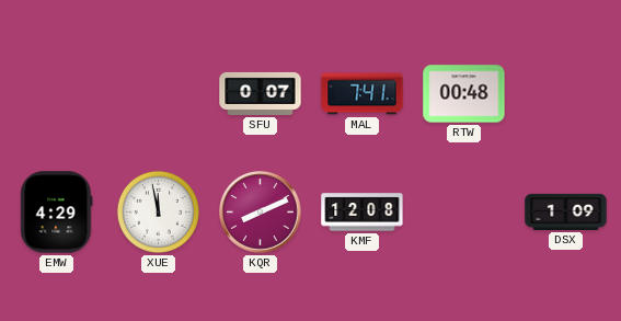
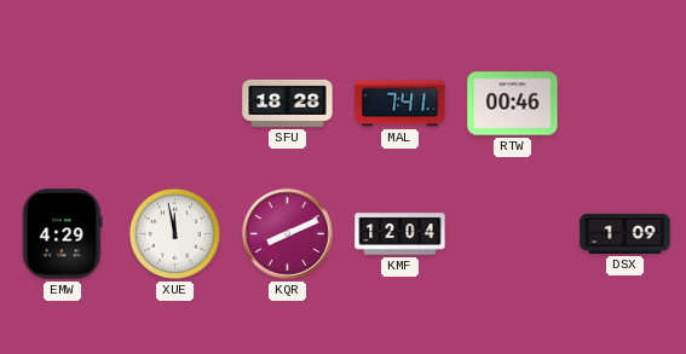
SFU: 0:07 -> 18:28 (288, 103)
RTW: 00:48 -> 00:46 (513, 104)
KMF: 12:08 -> 12:04 (400, 234)
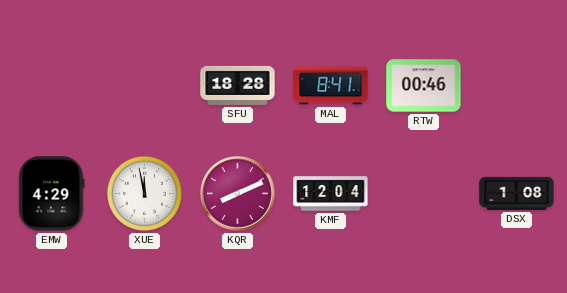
MAL: 7:41 -> 8:41 (331, 86)
DSX: 1:09 -> 1:08 (517, 193)
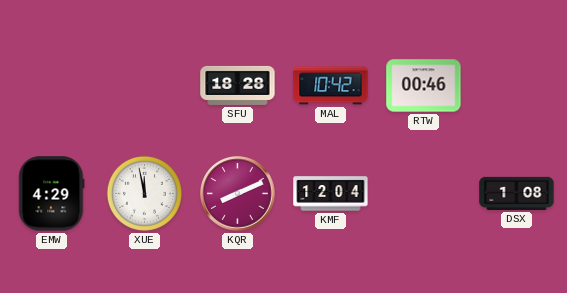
MAL: 8:41 -> 10:42 (331, 86)
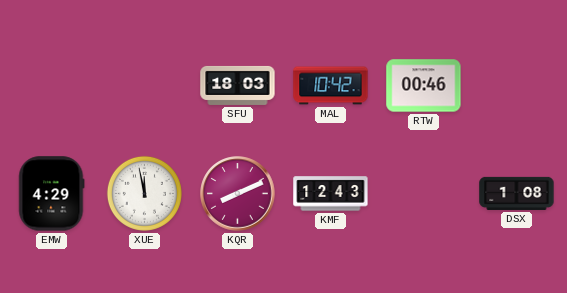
SFU: 18:28 -> 18:03 (238, 85)
KMF: 12:04 -> 12:43 (331, 194)
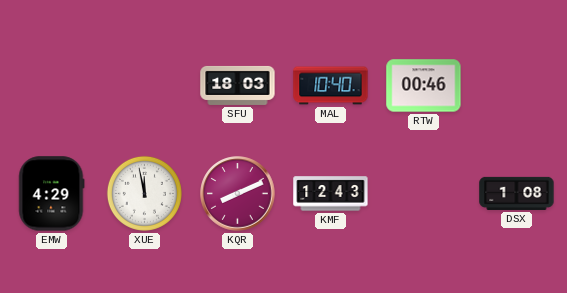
MAL: 10:42 -> 10:40 (331, 86)
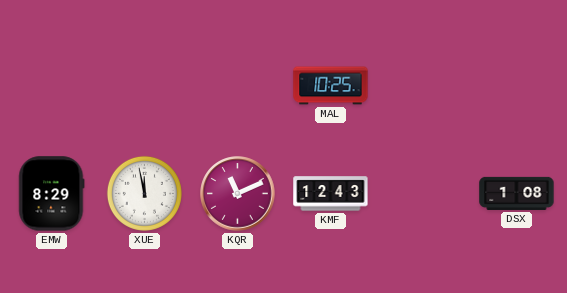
SFU: 18:03 -> none (238, 85)
MAL: 10:40 -> 10:25 (331, 86)
RTW: 00:46 -> none (424, 86)
EMW: 4:29 -> 8:29 (52, 194)
KQR: 8:11 -> 11:11 (238, 194)
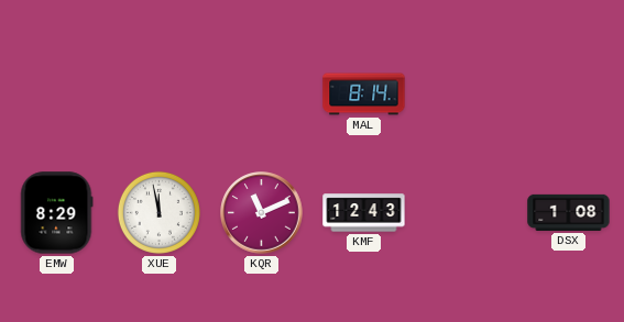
MAL: 10:25 -> 8:14 (364, 95)
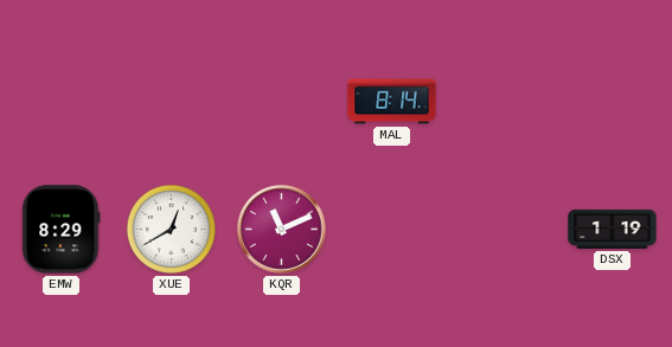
XUE: 11:58 -> 12:40 (171, 229)
KMF: 12:43 -> none (364, 213)
DSX: 1:08 -> 1:19 (613, 229)
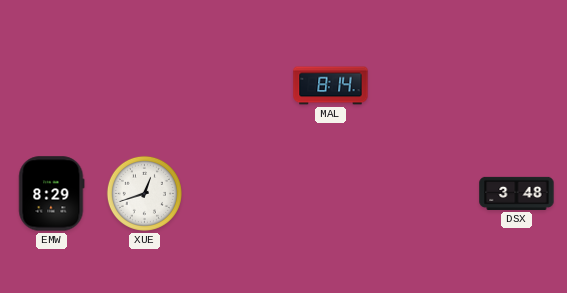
XUE: 12:40 -> 12:42 (144, 193)
KQR: 11:11 -> none (282, 230)
DSX: 1:19 -> 3:48 (517, 193)
